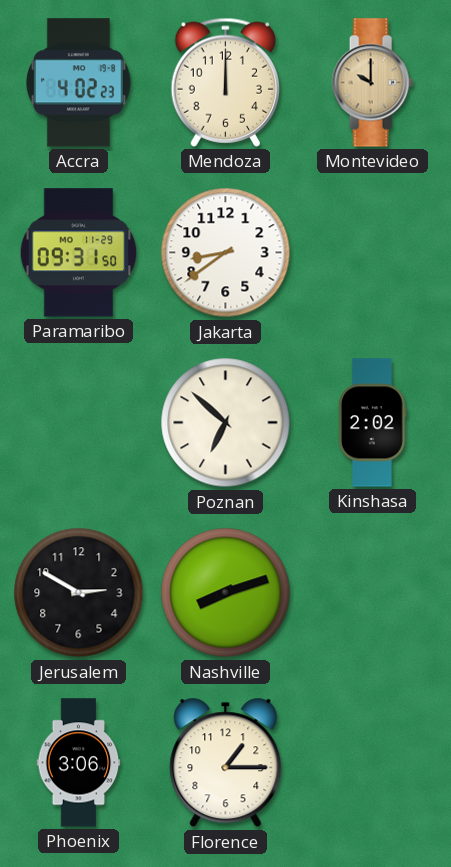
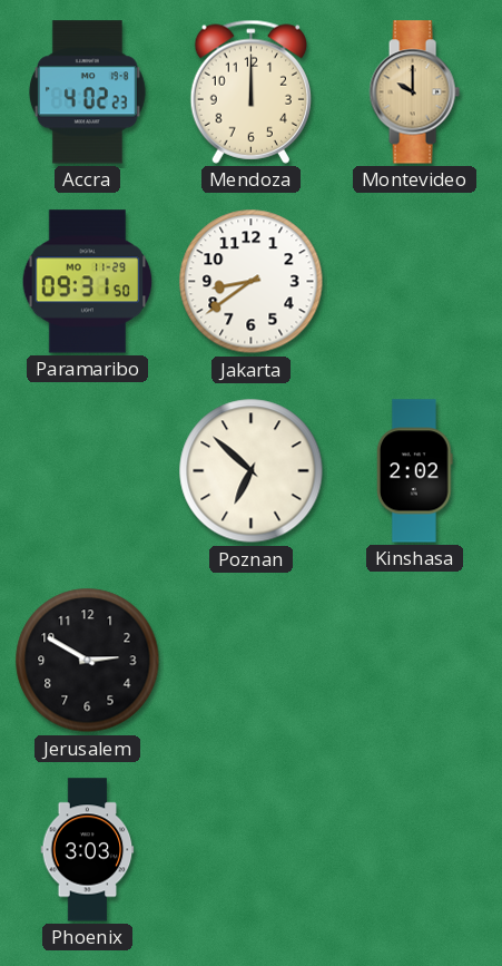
Nashville: 8:12 -> none (226, 593)
Phoenix: 3:06 -> 3:03 (88, 850)
Florence: 1:15 -> none (226, 763)
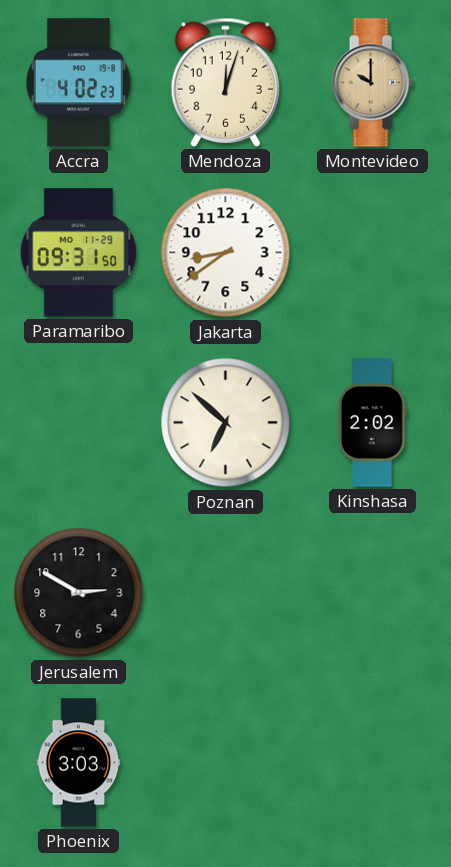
Mendoza: 12:00 -> 12:03 (225, 82)
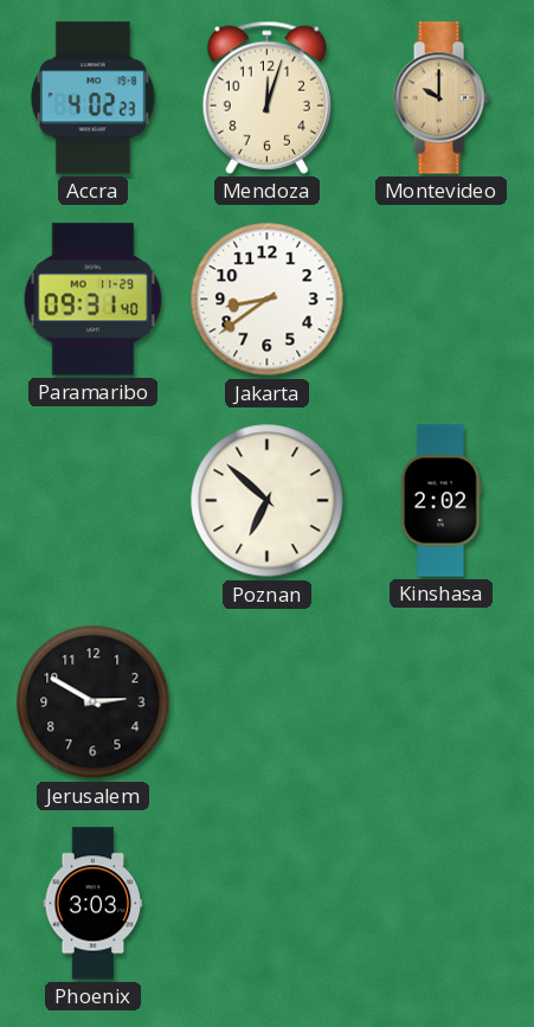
Paramaribo: 09:31:50 -> 09:31:40 (94, 300)
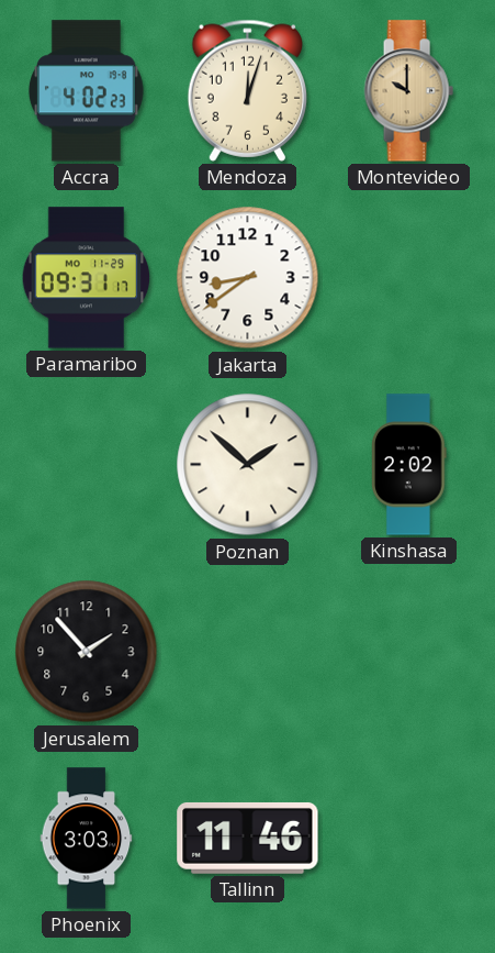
Paramaribo: 09:31:40 -> 09:31:17 (87, 278)
Poznan: 6:52 -> 1:52 (248, 465)
Jerusalem: 2:50 -> 1:53 (87, 652)
Tallinn: none -> 11:46 (248, 838)
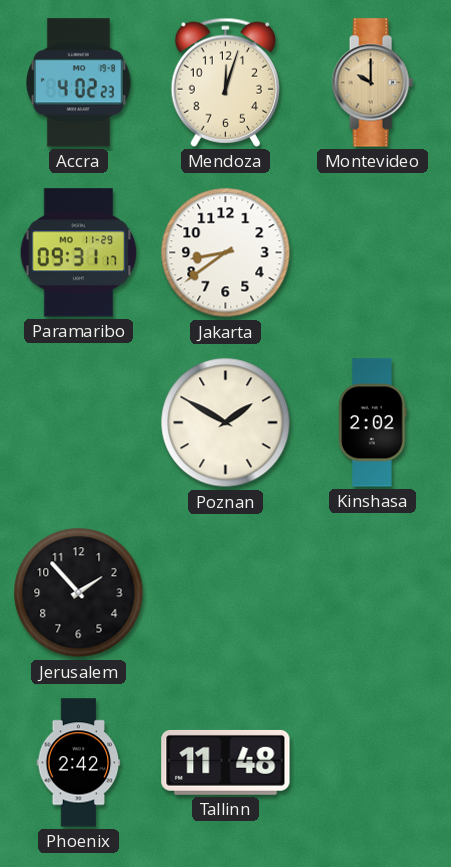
Poznan: 1:52 -> 1:50 (226, 423)
Phoenix: 3:03 -> 2:42 (79, 763)
Tallinn: 11:46 -> 11:48 (226, 762)
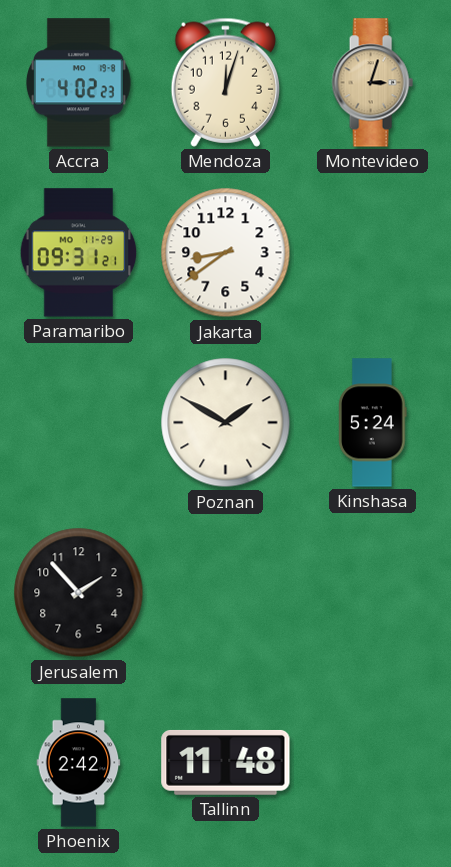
Montevideo: 10:00 -> 3:03 (372, 83)
Paramaribo: 09:31:17 -> 09:31:21 (79, 253)
Kinshasa: 2:02 -> 5:24 (373, 423)
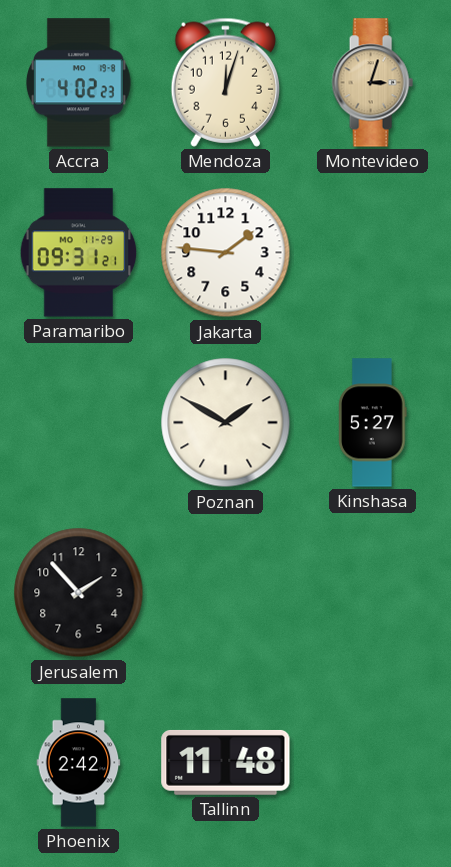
Jakarta: 8:39 -> 1:46 (226, 253)
Kinshasa: 5:24 -> 5:27 (373, 423)
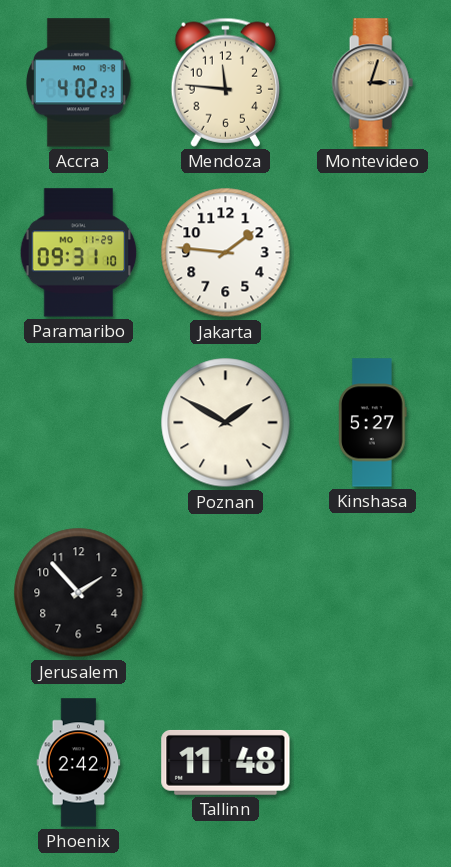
Mendoza: 12:03 -> 11:46 (225, 82)
Paramaribo: 09:31:21 -> 09:31:10 (79, 253)
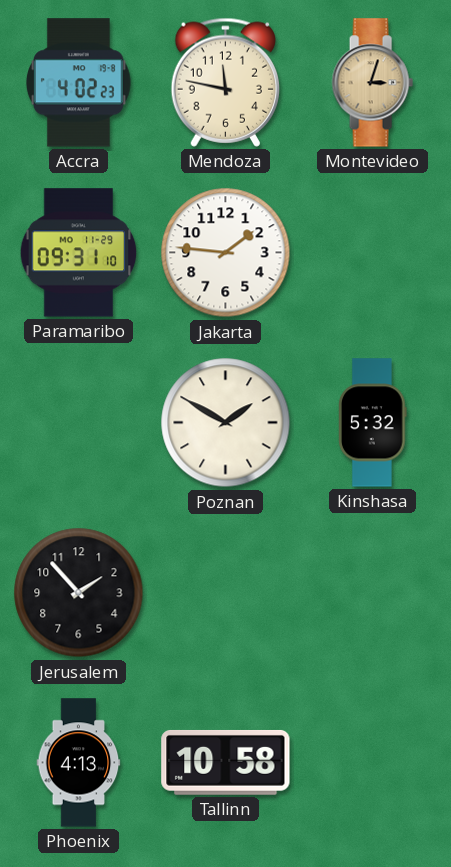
Mendoza: 11:46 -> 11:47 (225, 82)
Kinshasa: 5:27 -> 5:32 (373, 423)
Phoenix: 2:42 -> 4:13 (79, 763)
Tallinn: 11:48 -> 10:58 (226, 762)
